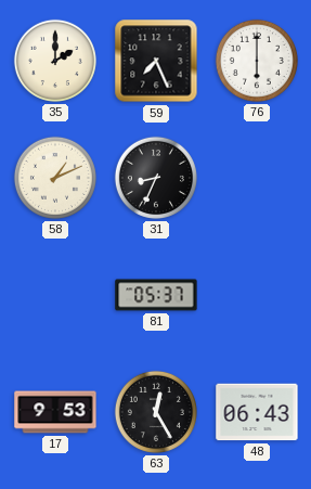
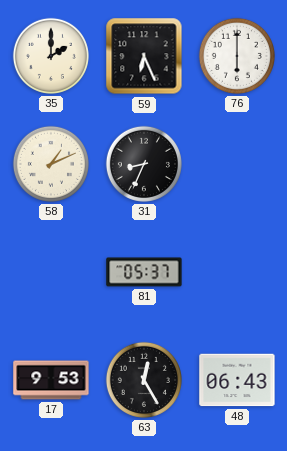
59: 7:26 -> 6:26 (144, 56)
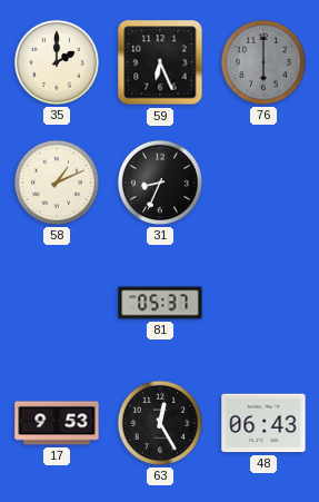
76 dial: white -> grey (263, 62)
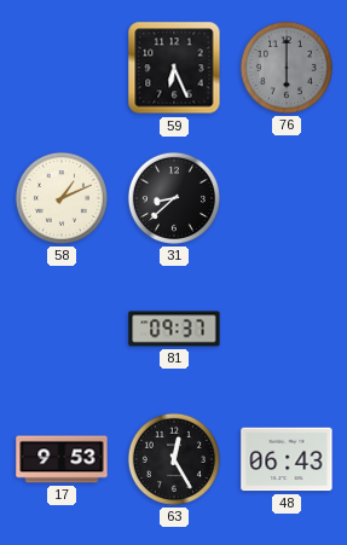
35: 2:00 -> none (57, 62)
31: 8:34 -> 8:38 (174, 198)
81: 05:37 -> 09:37 (174, 329)
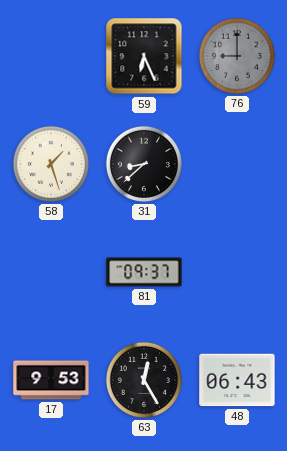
76: 6:00 -> 9:00 (237, 56)
58: 1:11 -> 1:27 (51, 164)
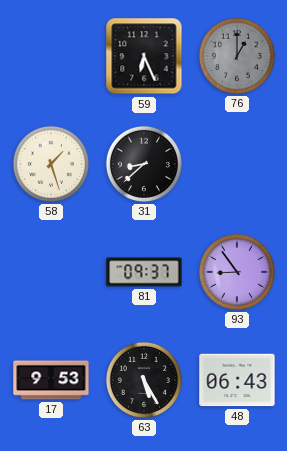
76: 9:00 -> 1:00 (237, 56)
93: none -> 8:54 (237, 272)
63: 12:25 -> 5:25 (144, 380)
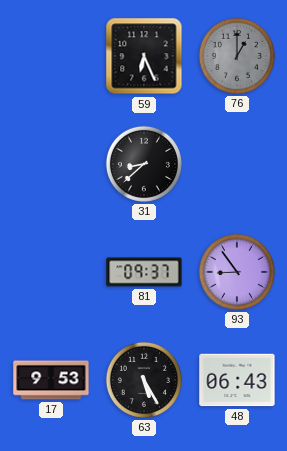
58: 1:27 -> none (51, 164)
